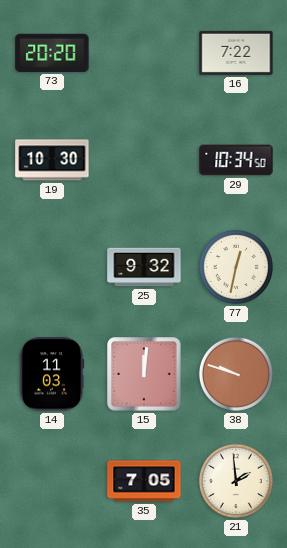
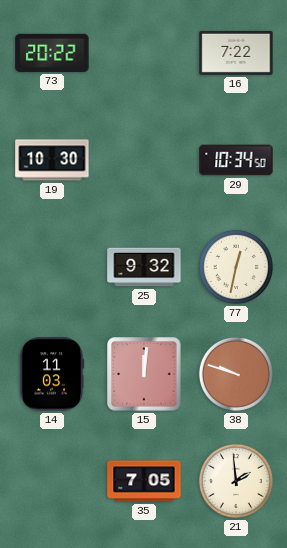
73: 20:20 -> 20:22 (52, 53)
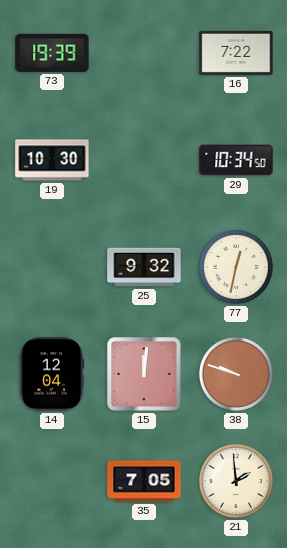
73: 20:22 -> 19:39 (52, 53)
14: 11:03 -> 12:04 (52, 374)
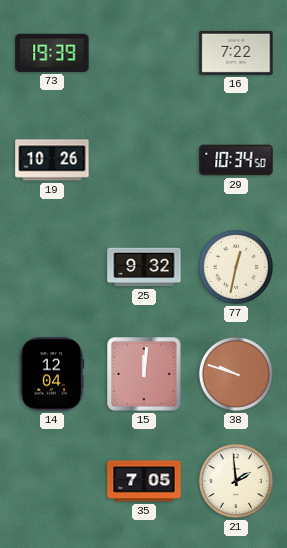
19: 10:30 -> 10:26 (52, 160)
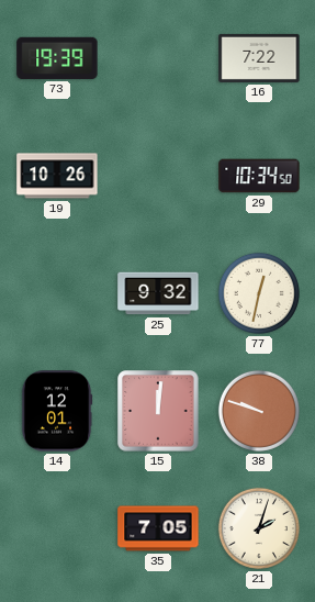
14: 12:04 -> 12:01 (57, 411)
21: 1:59 -> 2:03 (259, 528)
